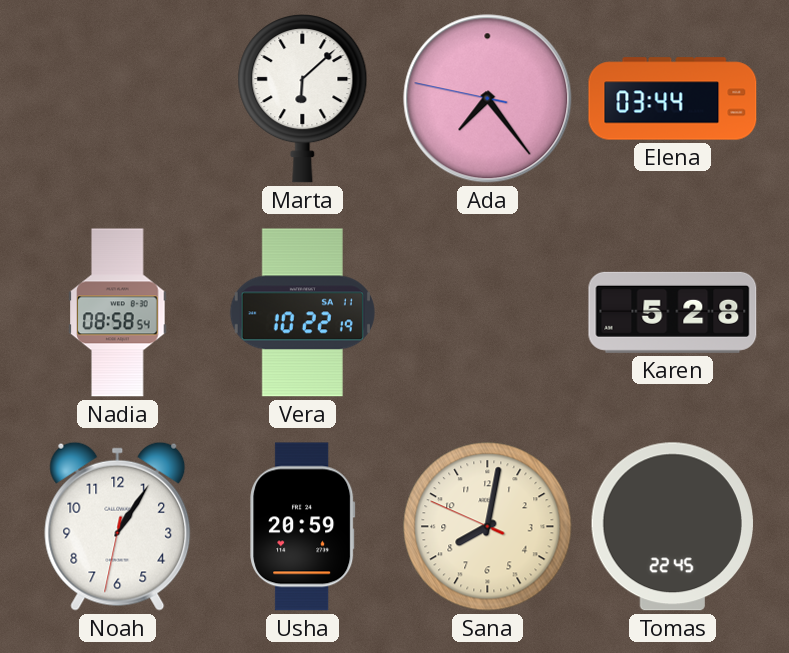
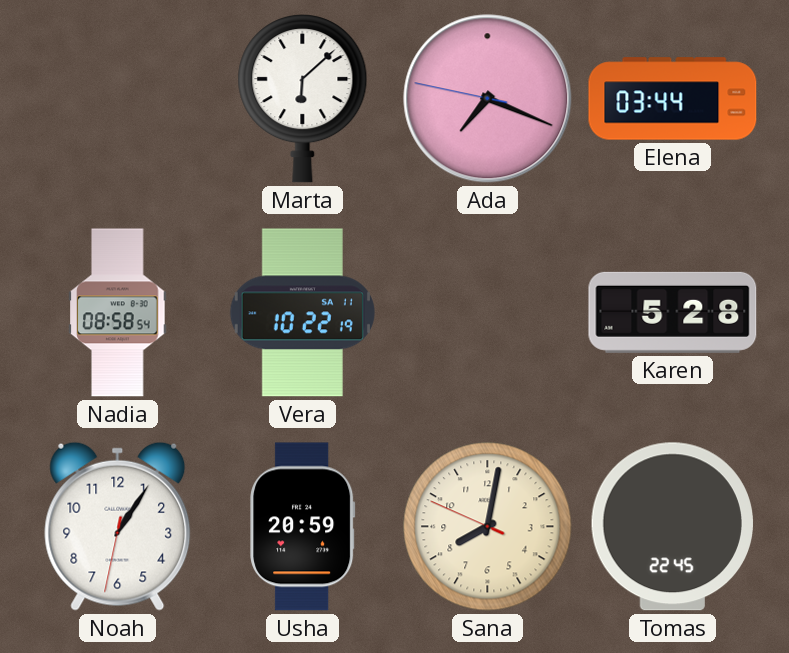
Ada: 7:23 -> 7:18 (488, 99)
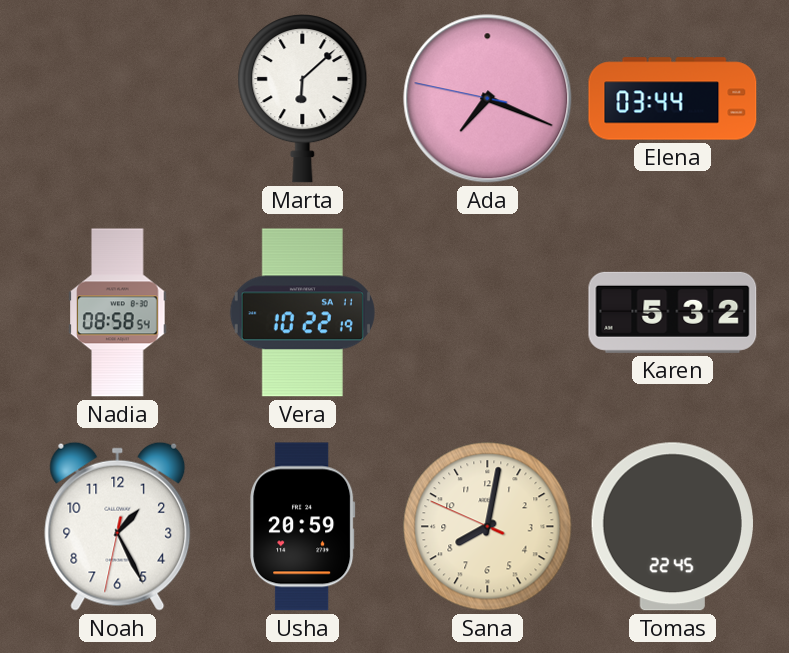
Karen: 5:28 -> 5:32 (673, 312)
Noah: 1:05 -> 1:25 (118, 526)
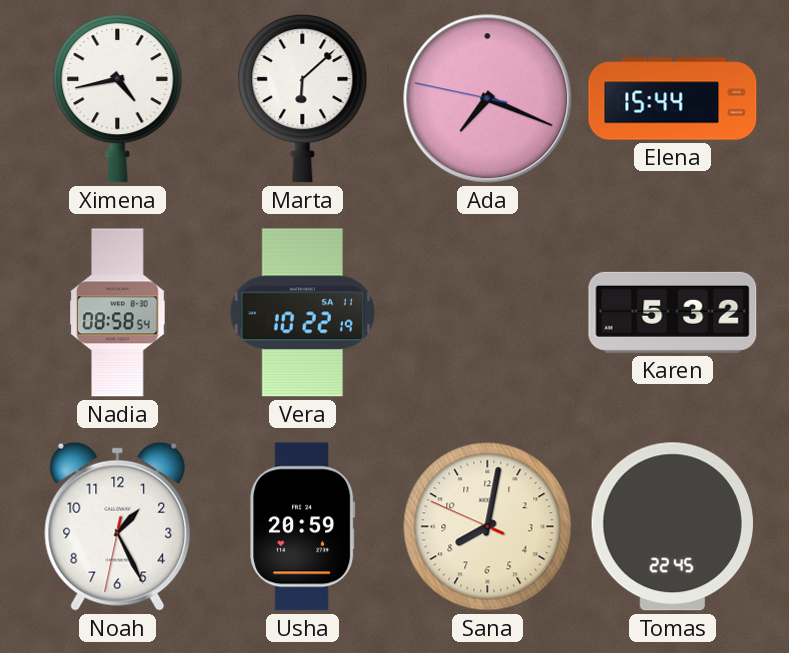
Ximena: none -> 4:43 (118, 99)
Elena: 03:44 -> 15:44 (673, 99)
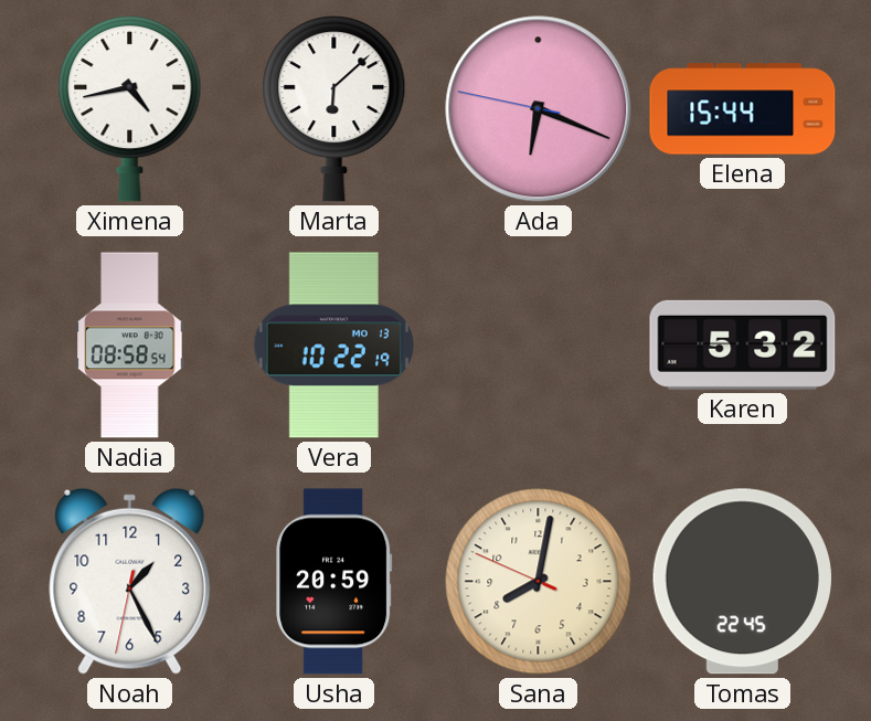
Ada: 7:18 -> 6:18 (539, 109)
Vera date: SA 11 -> MO 13 (333, 346)
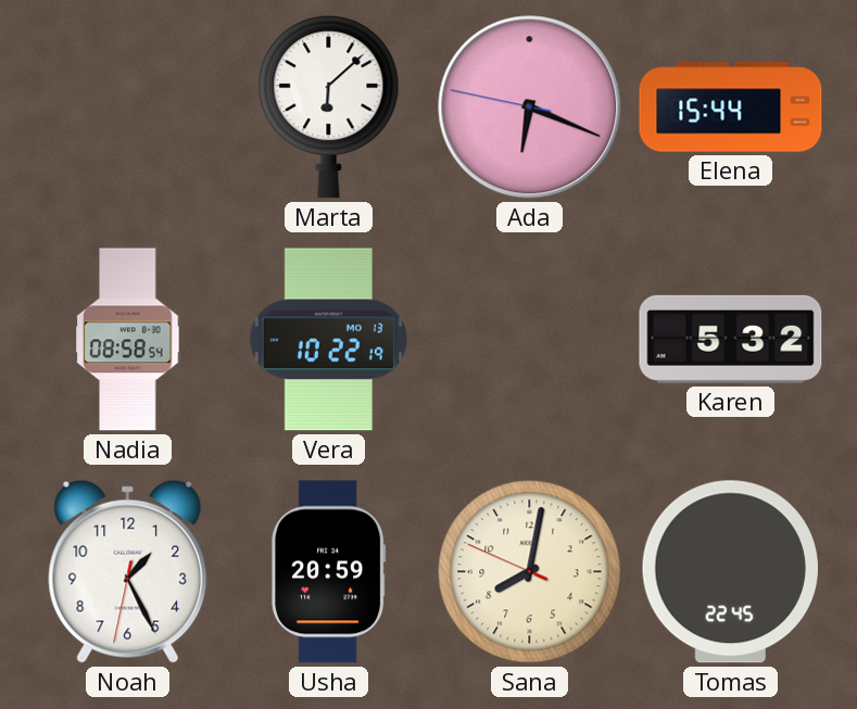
Ximena: 4:43 -> none (130, 109)
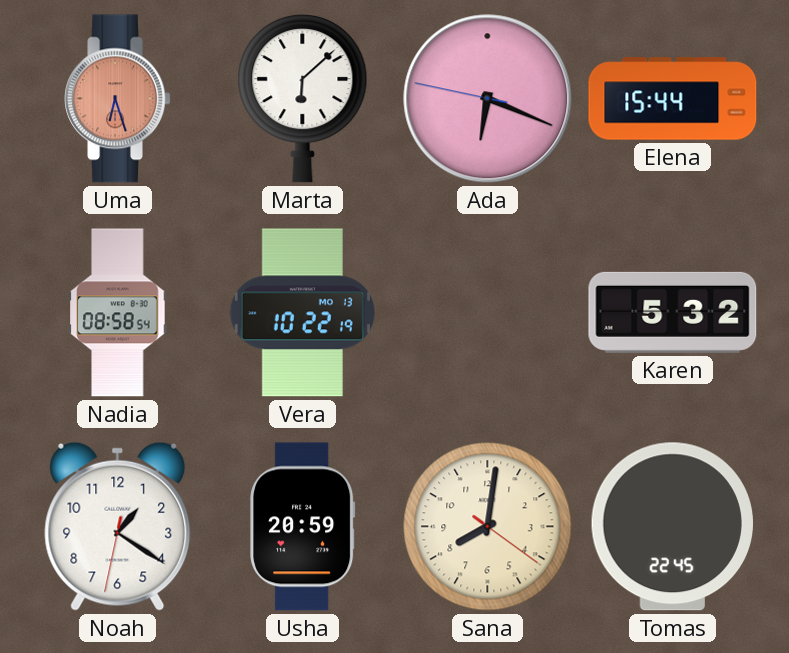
Uma: none -> 6:27 (118, 99)
Noah: 1:25 -> 1:20 (118, 526)
Sana: 8:01:49 -> 8:01:21 (488, 527)
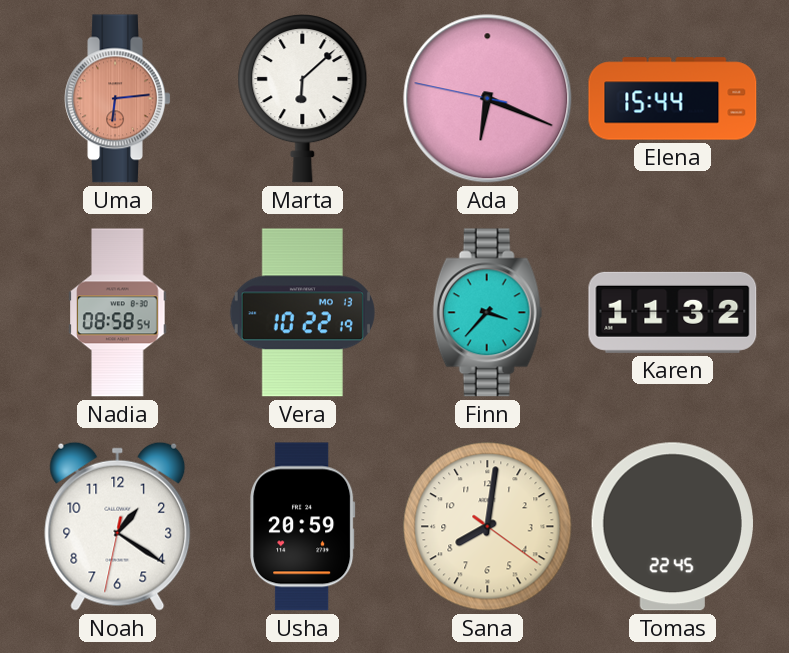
Uma: 6:27 -> 6:14 (118, 99)
Finn: none -> 3:37 (488, 313)
Karen: 5:32 -> 11:32 (673, 312)
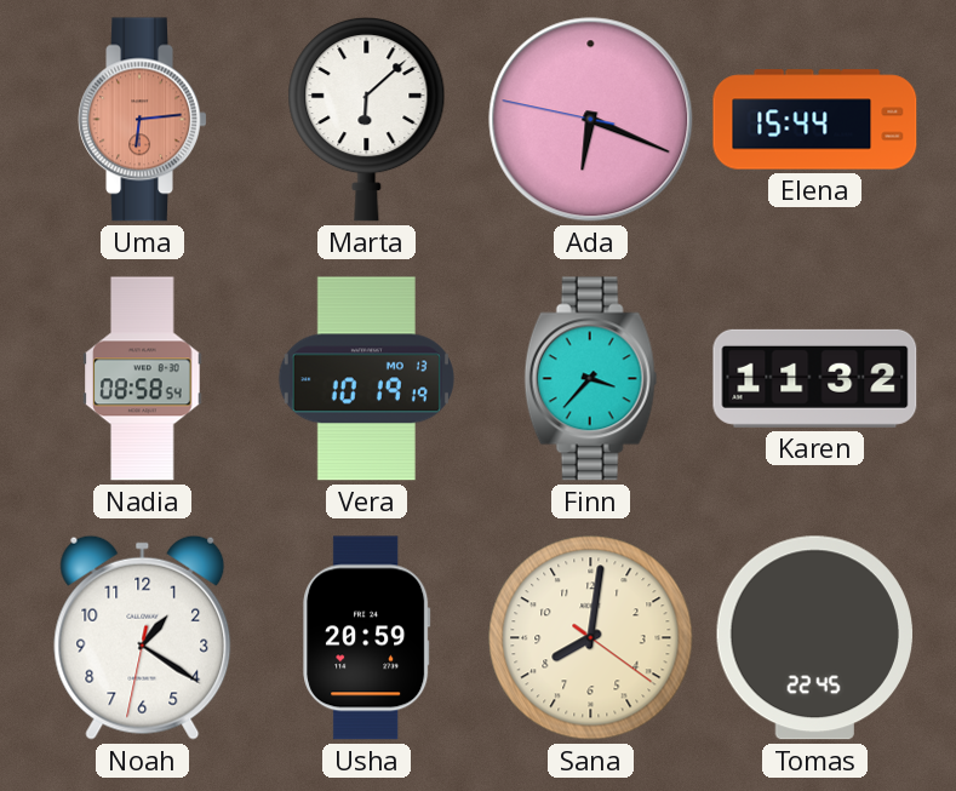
Vera: 10:22 -> 10:19 (366, 379)
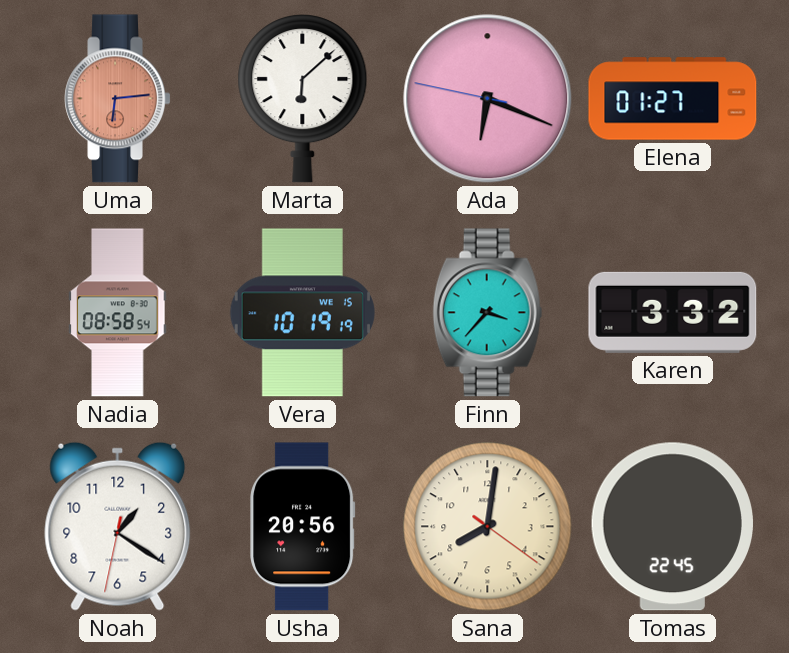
Elena: 15:44 -> 01:27 (673, 99)
Vera date: MO 13 -> WE 15 (302, 313)
Karen: 11:32 -> 3:32 (673, 312)
Usha: 20:59 -> 20:56 (303, 527)
